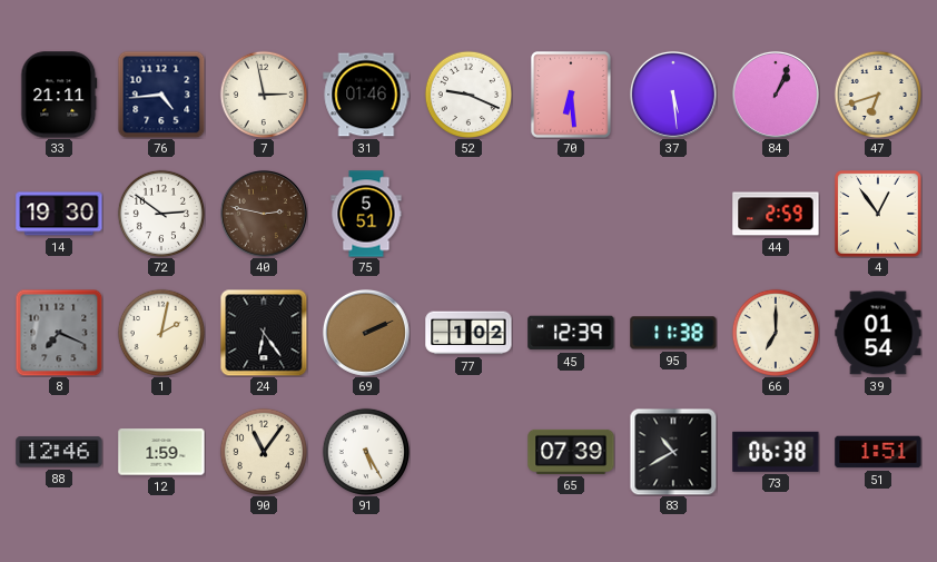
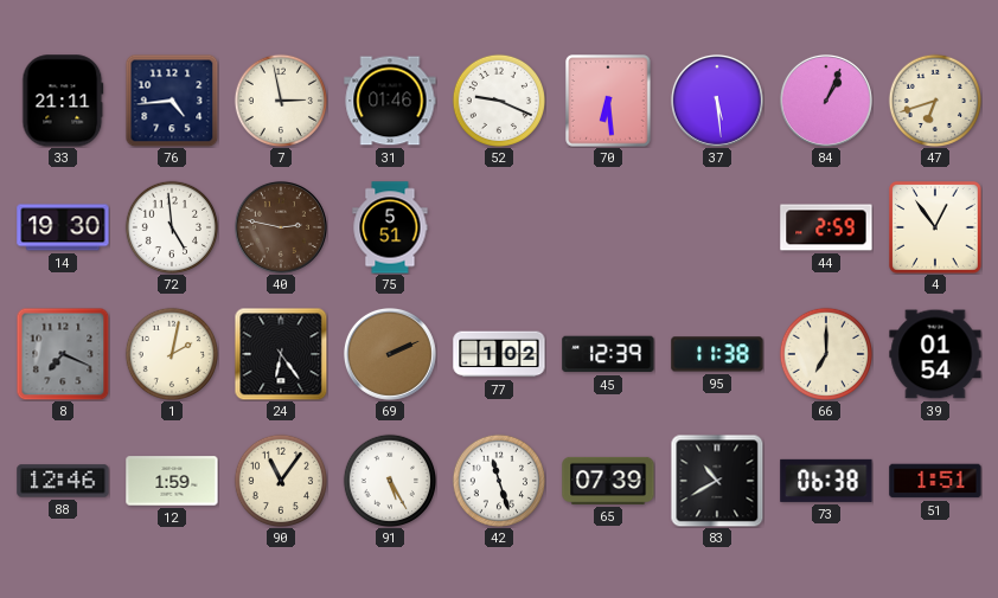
72: 2:51 -> 4:59 (171, 226)
42: none -> 11:27 (498, 480)
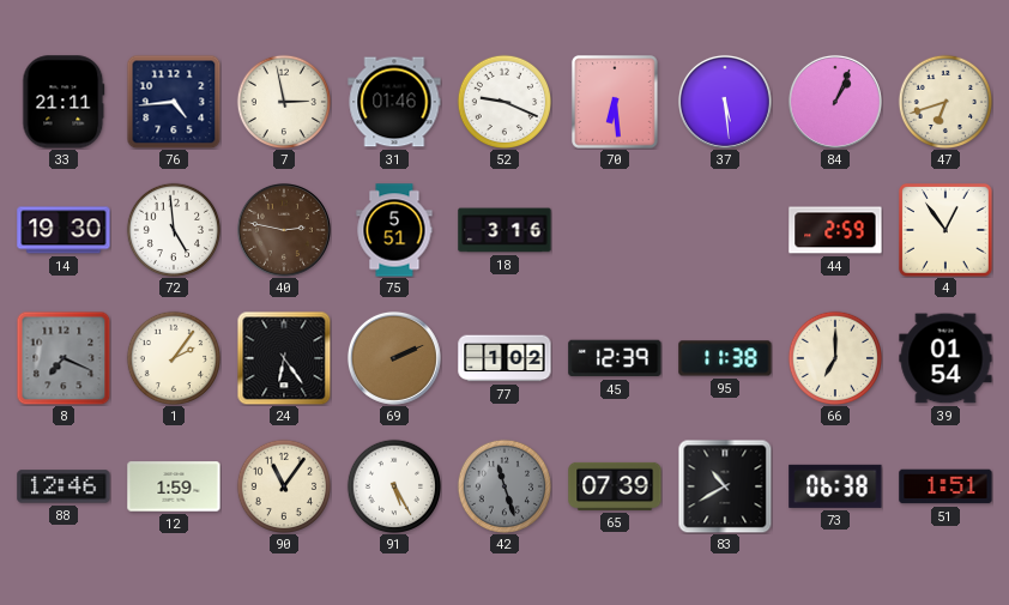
18: none -> 3:16 (505, 230)
1: 2:02 -> 2:06 (173, 357)
42 dial: white -> grey (503, 485)
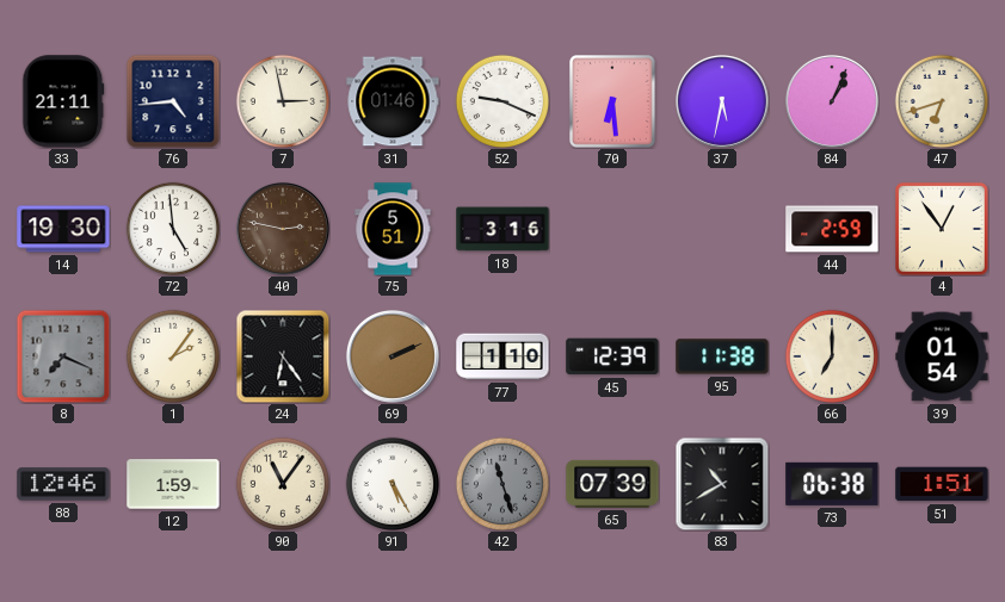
37: 5:29 -> 5:32 (722, 101)
77: 1:02 -> 1:10 (503, 356)
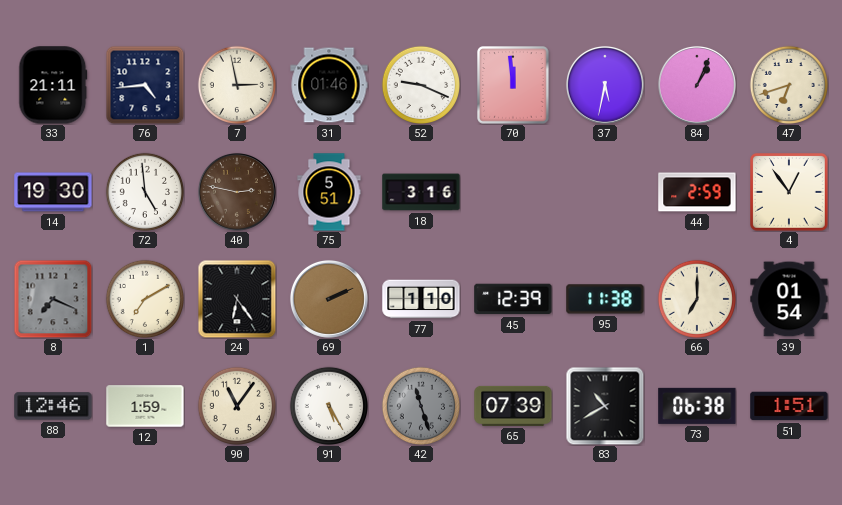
70: 6:29 -> 11:59 (513, 85)
1: 2:06 -> 7:10 (144, 298)
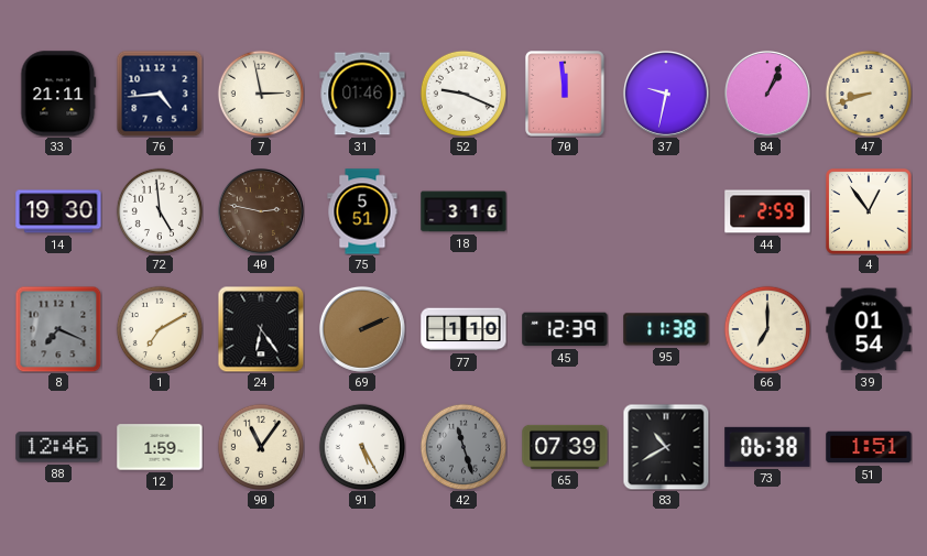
37: 5:32 -> 9:32 (666, 94)
47: 6:42 -> 8:42 (868, 92)
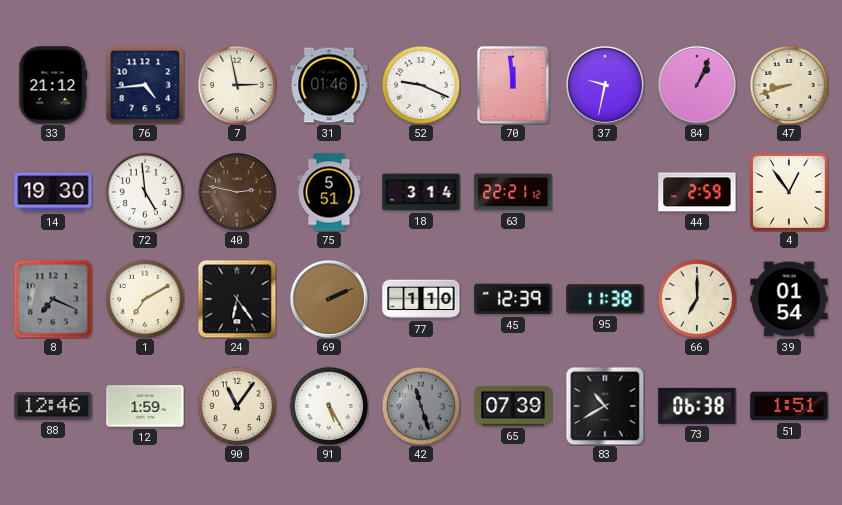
33: 21:11 -> 21:12 (53, 85)
18: 3:16 -> 3:14 (421, 192)
63: none -> 22:21 (513, 192)
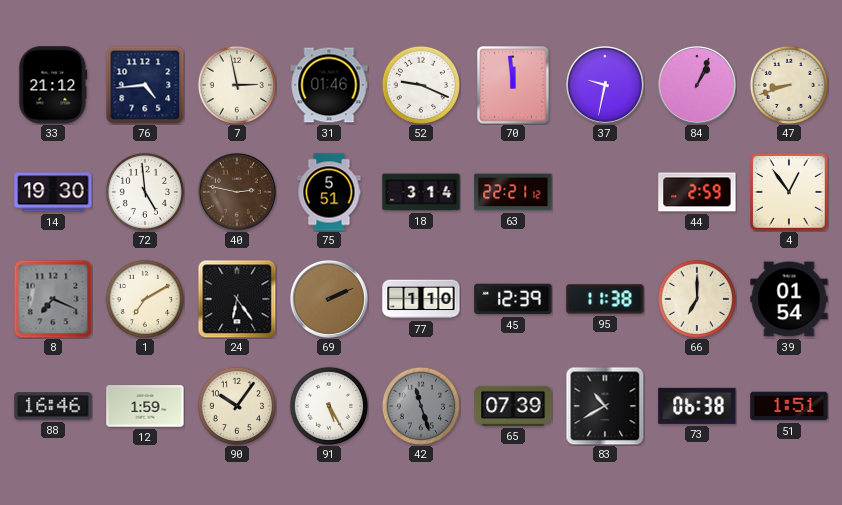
88: 12:46 -> 16:46 (53, 406)
90: 11:06 -> 10:06 (236, 405)
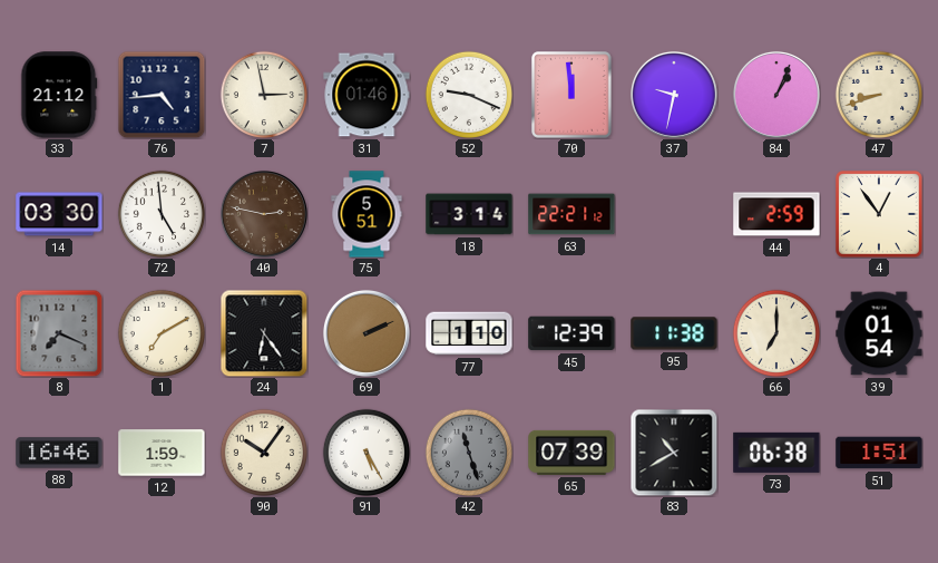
14: 19:30 -> 03:30 (59, 214)
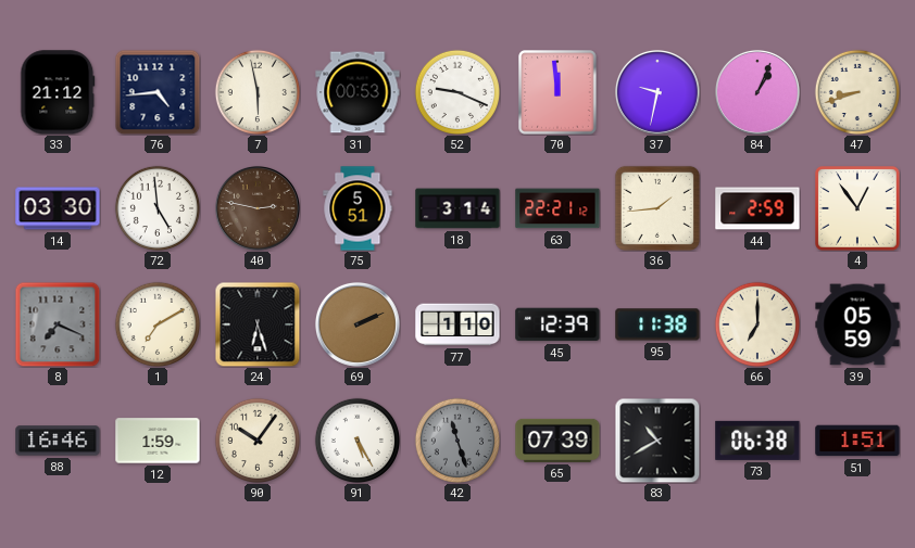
7: 2:58 -> 5:58 (256, 91)
31: 01:46 -> 00:53 (358, 92)
36: none -> 1:44 (657, 208)
24: 6:24 -> 6:27 (258, 324)
39: 01:54 -> 05:59 (857, 324)
